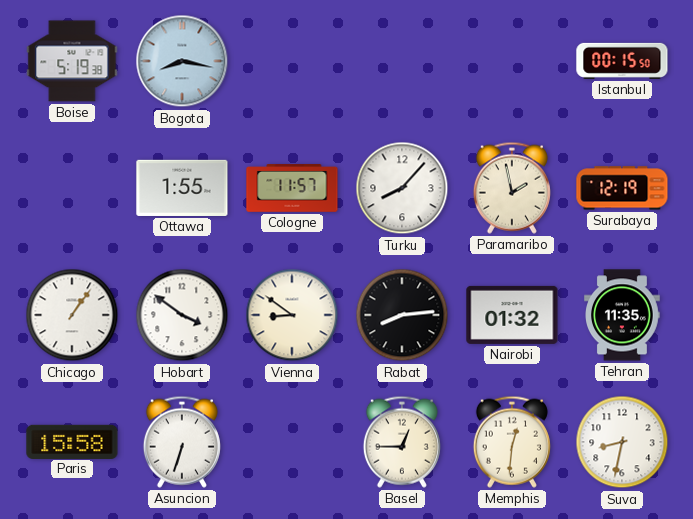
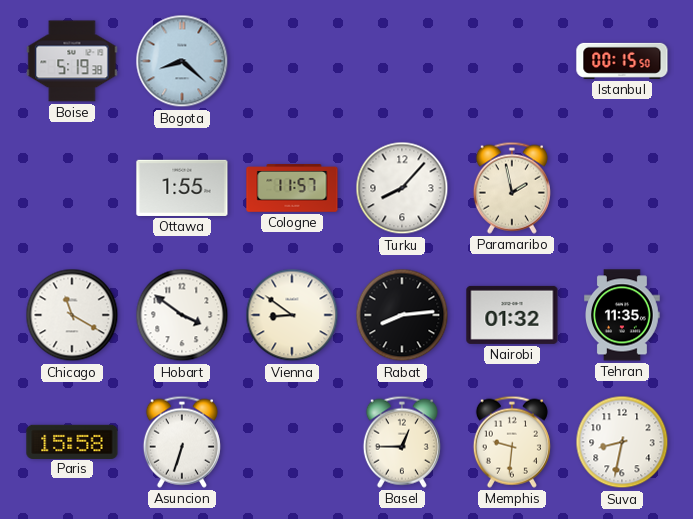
Bogota: 8:17 -> 8:22 (182, 61)
Surabaya: 12:19 -> none (622, 188)
Chicago: 1:06 -> 11:20 (72, 315)
Memphis: 12:31 -> 9:31 (512, 442)
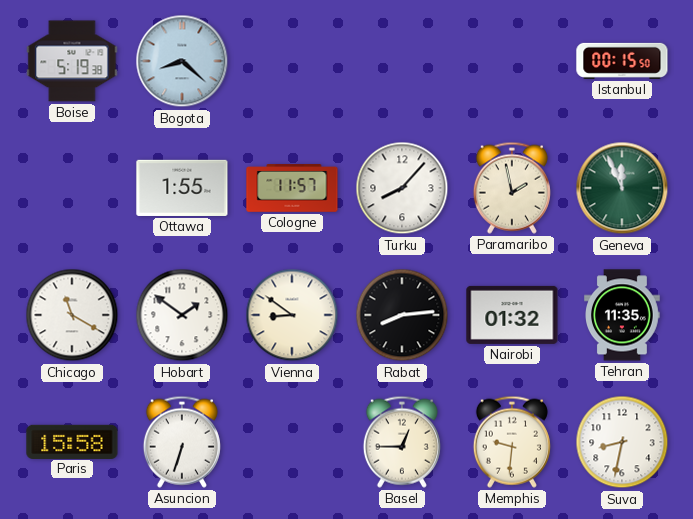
Geneva: none -> 11:56 (622, 188)
Hobart: 3:51 -> 1:51 (182, 315)
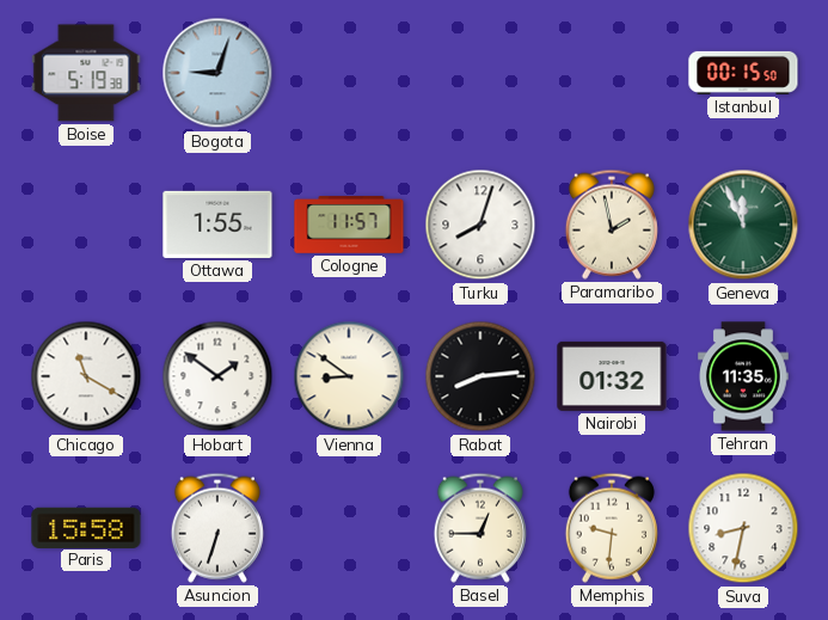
Bogota: 8:22 -> 9:03 (217, 73)
Turku: 8:07 -> 8:03 (480, 225)
